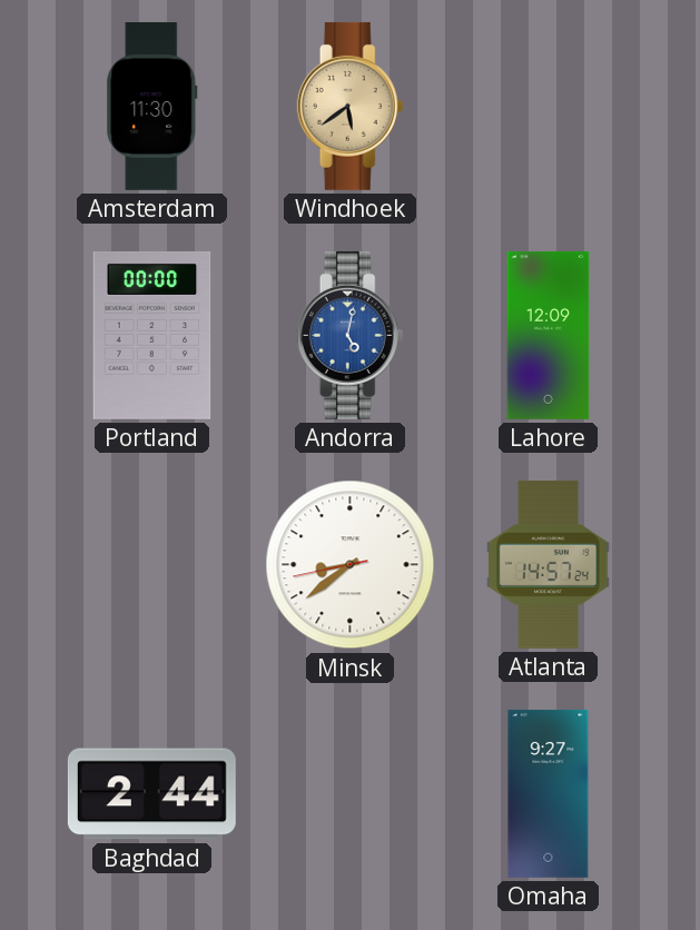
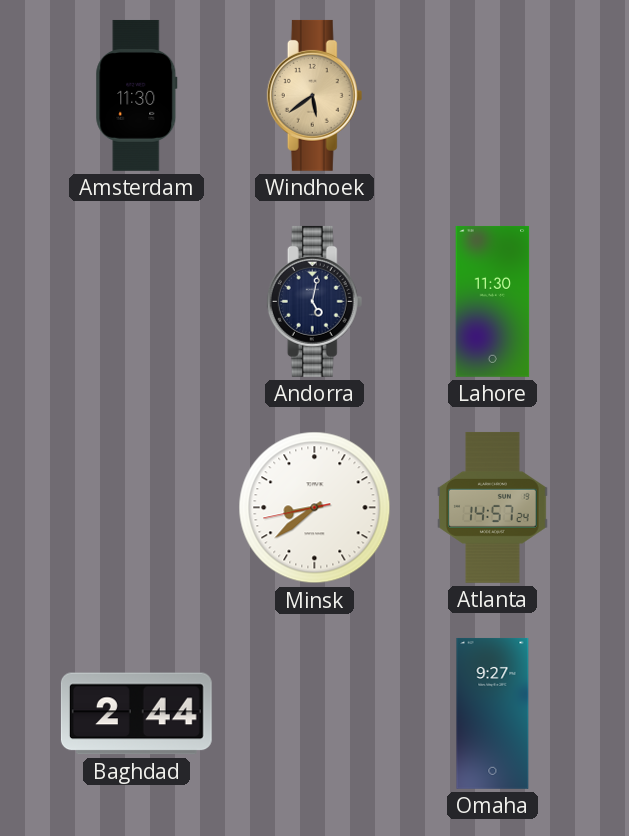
Portland: 00:00 -> none (152, 335)
Andorra dial: blue -> navy (315, 301)
Lahore: 12:09 -> 11:30 (493, 301)
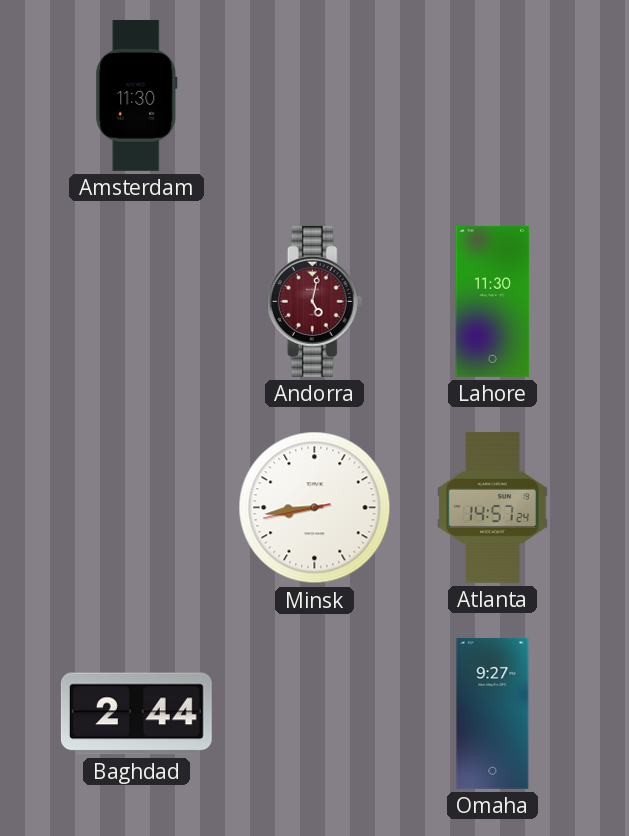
Windhoek: 5:39 -> none (315, 95)
Andorra dial: navy -> burgundy (315, 301)
Minsk: 8:38 -> 8:43 (315, 508)
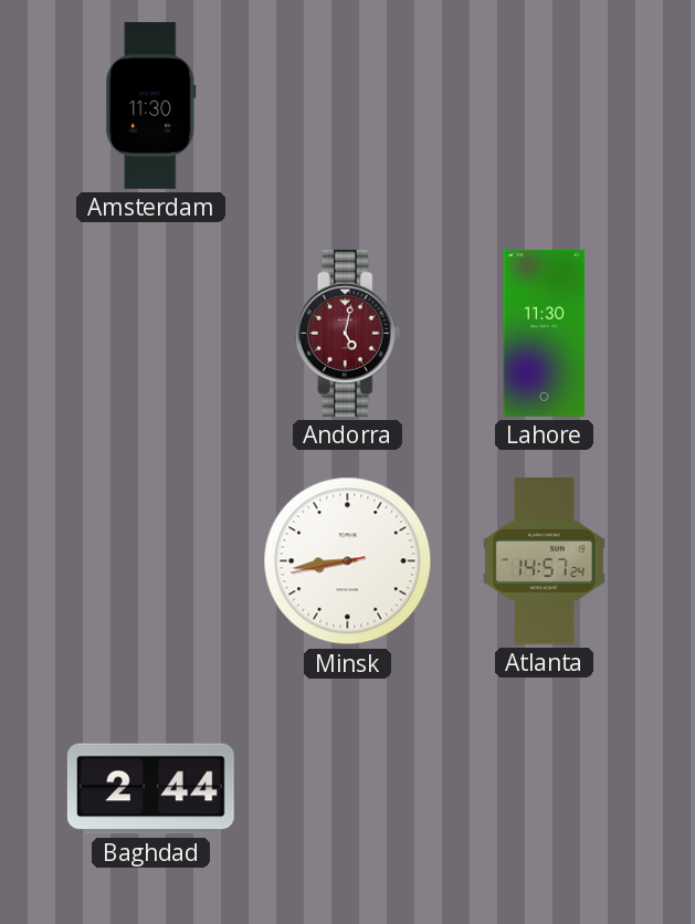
Omaha: 9:27 -> none (493, 713)
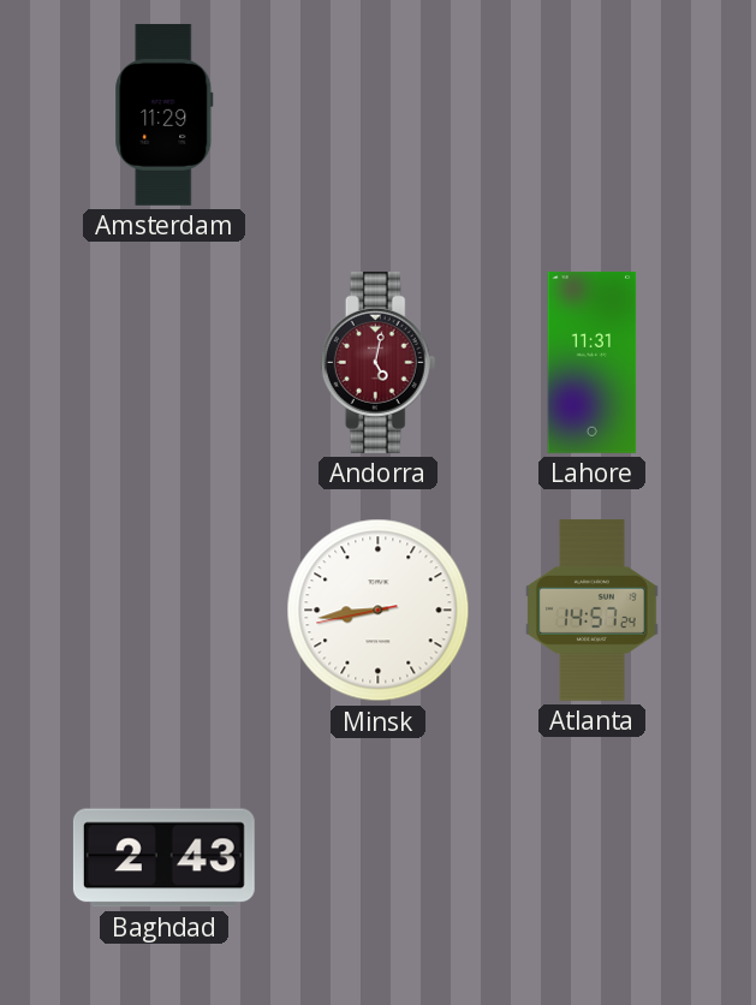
Amsterdam: 11:30 -> 11:29 (165, 114)
Lahore: 11:30 -> 11:31 (593, 362)
Baghdad: 2:44 -> 2:43 (163, 858)
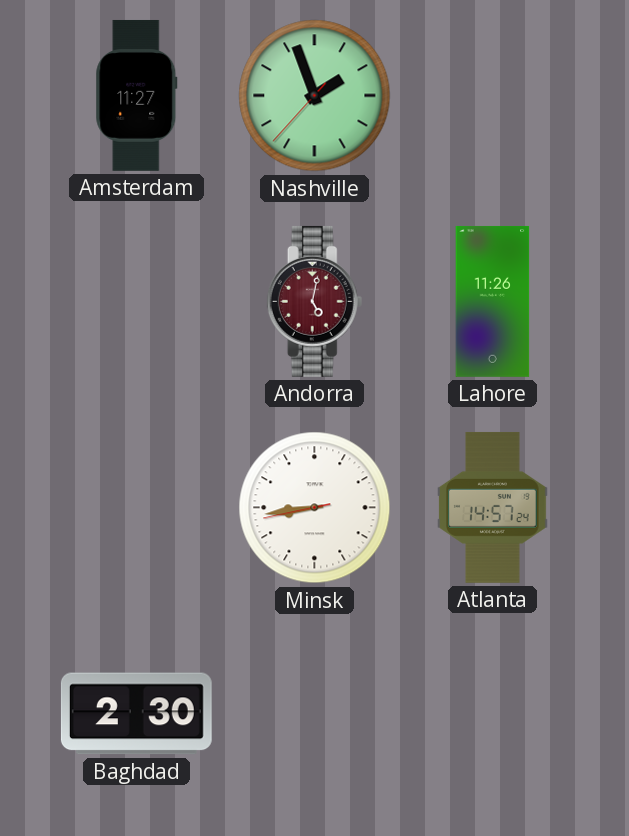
Amsterdam: 11:29 -> 11:27 (137, 95)
Nashville: none -> 1:56 (315, 96)
Lahore: 11:31 -> 11:26 (493, 301)
Baghdad: 2:43 -> 2:30 (136, 714)
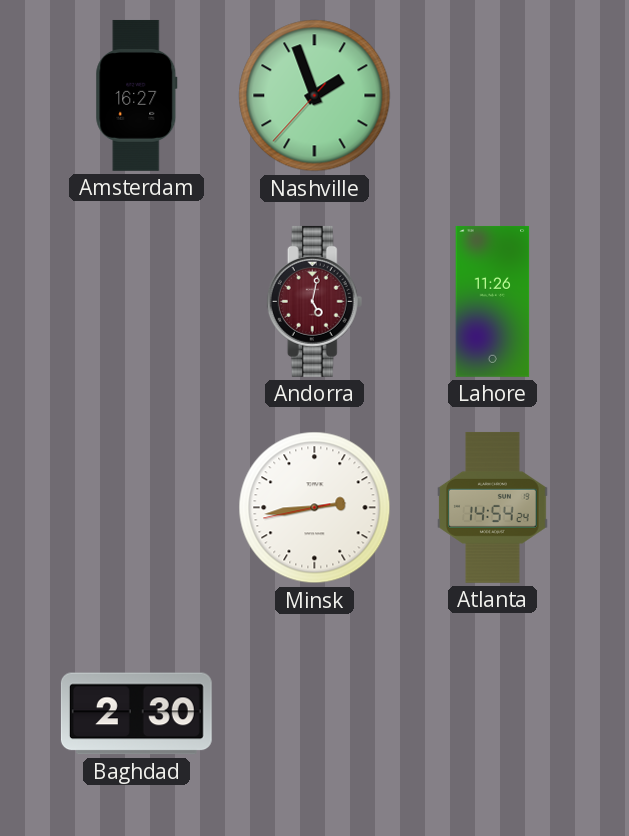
Amsterdam: 11:27 -> 16:27 (137, 95)
Minsk: 8:43 -> 2:43 (315, 508)
Atlanta: 14:57 -> 14:54 (493, 507)
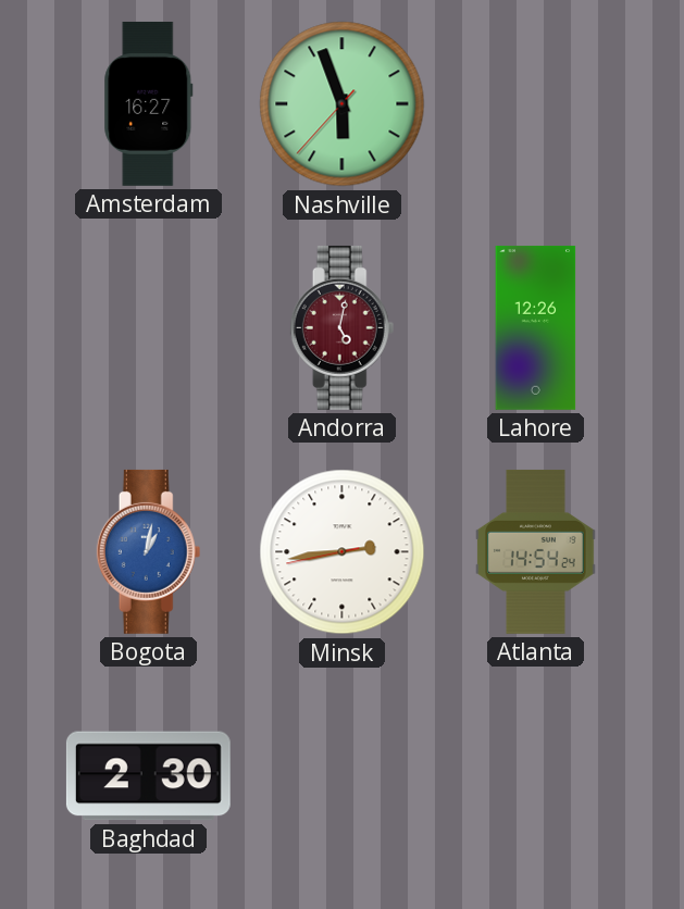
Nashville: 1:56 -> 5:56 (343, 104)
Lahore: 11:26 -> 12:26 (536, 327)
Bogota: none -> 1:02 (149, 551)
